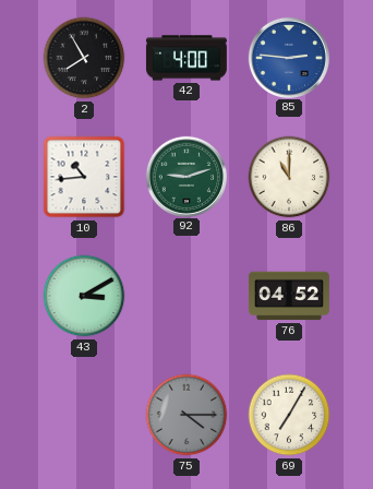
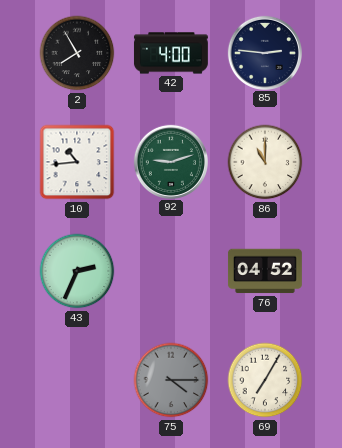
85 dial: blue -> navy (264, 52)
43: 3:10 -> 2:34 (77, 271)
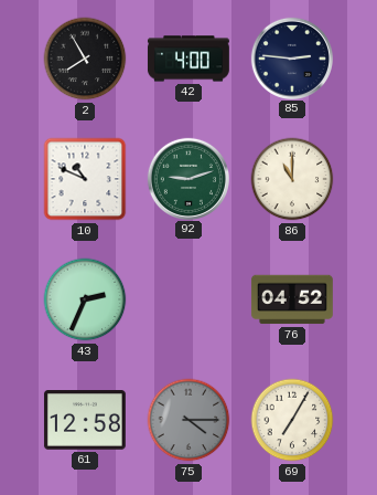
10: 10:44 -> 10:49 (85, 179)
61: none -> 12:58 (85, 420)
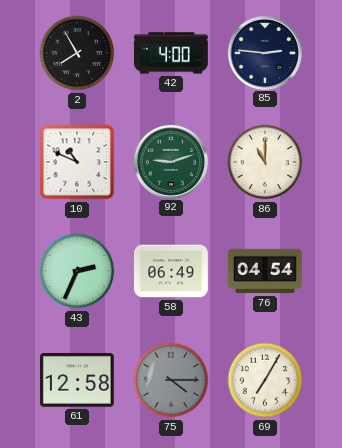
58: none -> 06:49 (171, 271)
76: 04:52 -> 04:54 (265, 271)
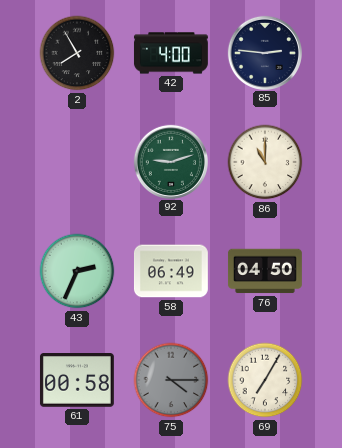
10: 10:49 -> none (77, 162)
76: 04:54 -> 04:50 (265, 271)
61: 12:58 -> 00:58 (77, 380)
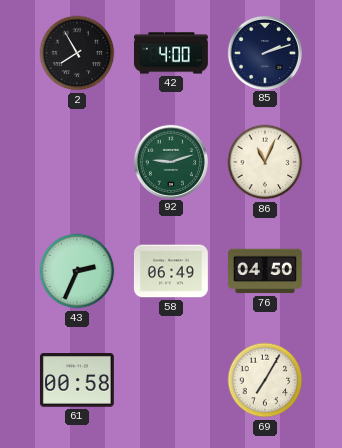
85: 2:46 -> 2:12 (264, 52)
86: 11:00 -> 11:04 (265, 162)
75: 4:15 -> none (171, 380)
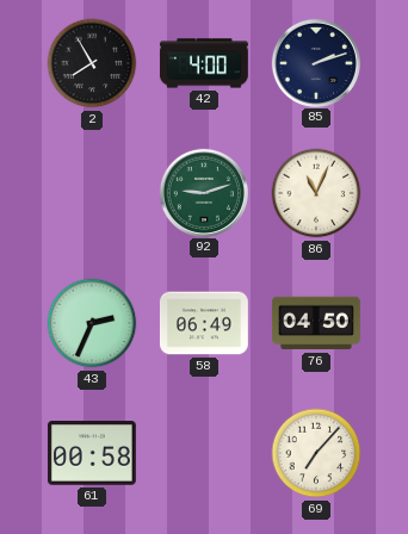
69: 7:05 -> 7:07 (316, 453)
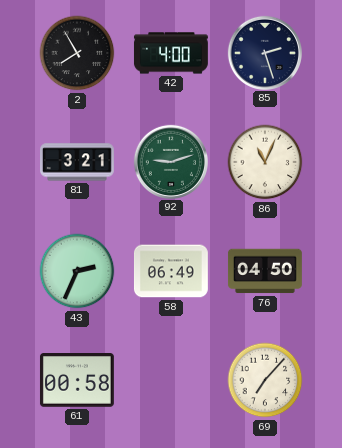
85: 2:12 -> 2:27 (264, 52)
81: none -> 3:21 (78, 162)
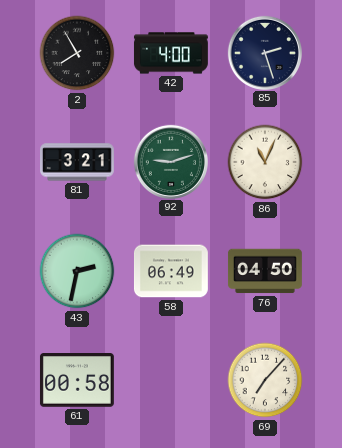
43: 2:34 -> 2:32 (77, 271)
